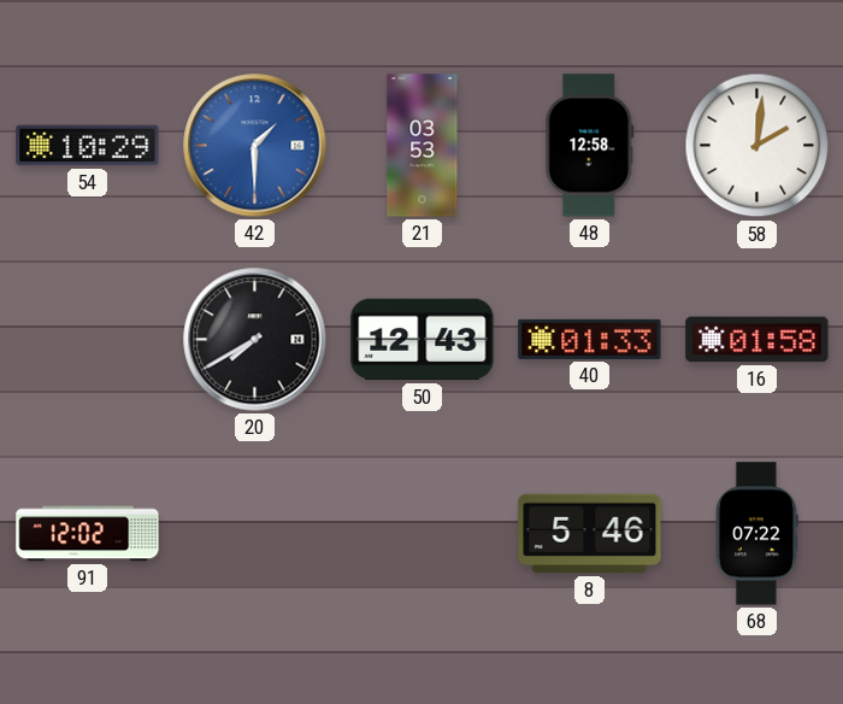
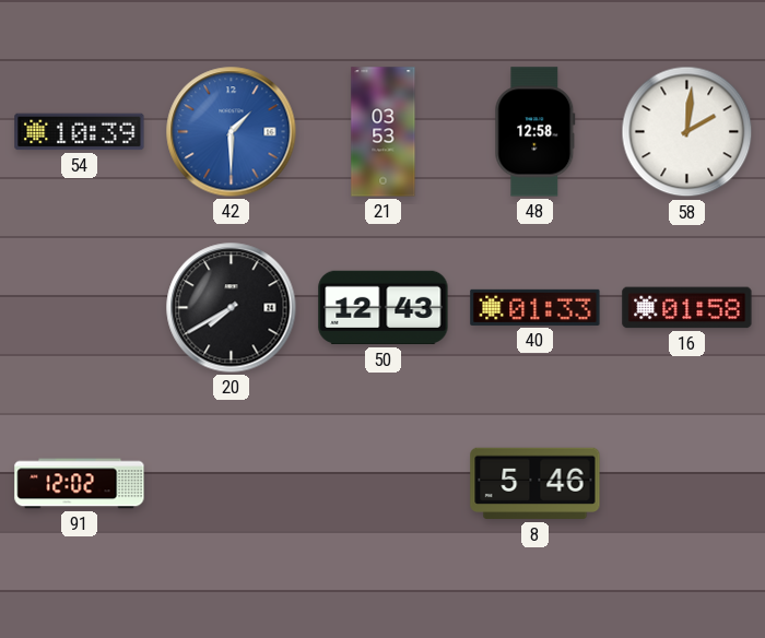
54: 10:29 -> 10:39 (80, 132)
68: 07:22 -> none (756, 534)
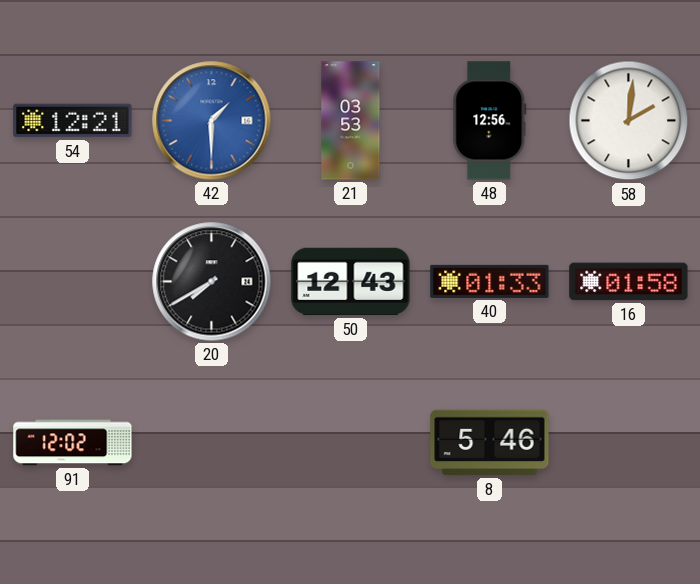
54: 10:39 -> 12:21 (73, 121)
48: 12:58 -> 12:56 (490, 121)
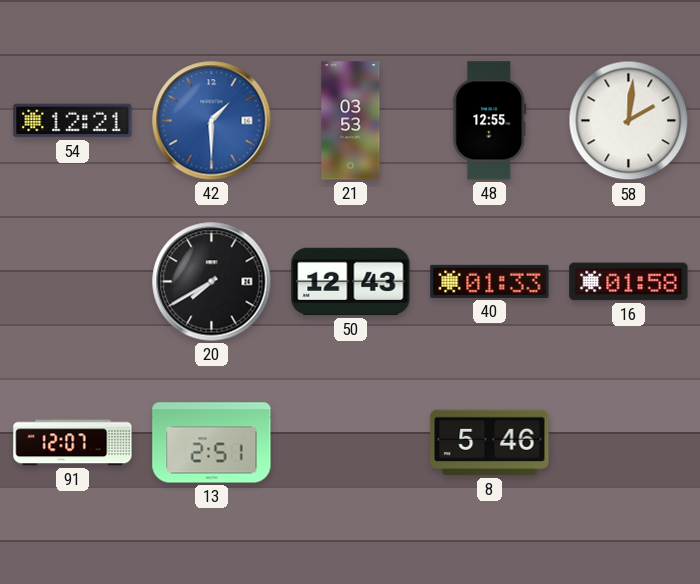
48: 12:56 -> 12:55 (490, 121)
91: 12:02 -> 12:07 (73, 443)
13: none -> 2:51 (212, 443)
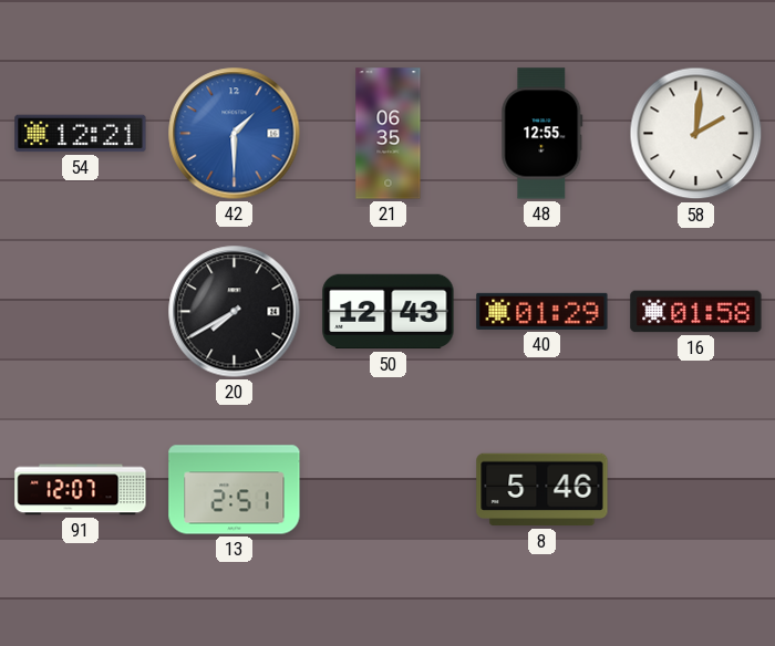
21: 03:53 -> 06:35 (389, 134)
40: 01:33 -> 01:29 (542, 311)
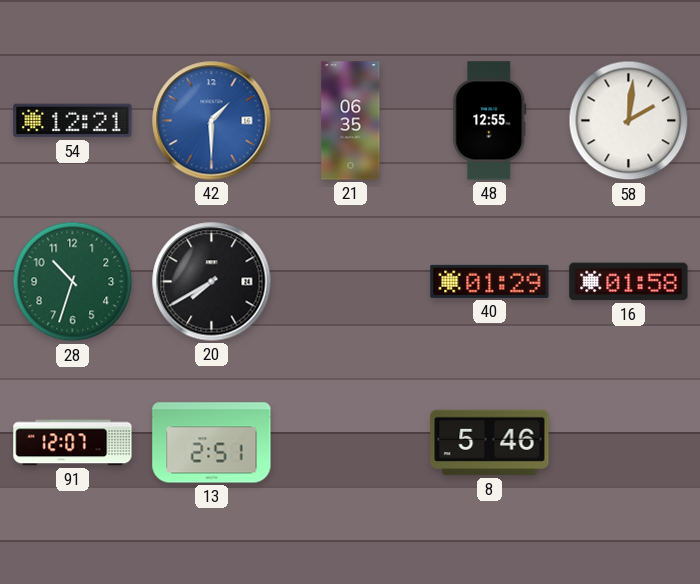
28: none -> 10:33 (73, 282)
50: 12:43 -> none (389, 312)
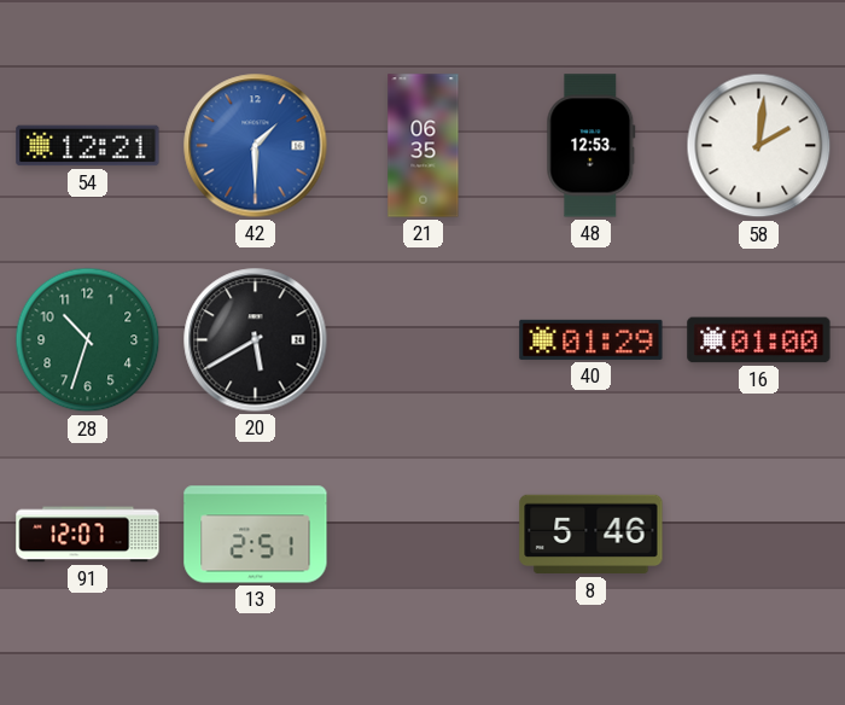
48: 12:55 -> 12:53 (591, 146)
20: 7:40 -> 5:40 (256, 340)
16: 01:58 -> 01:00 (759, 340)
